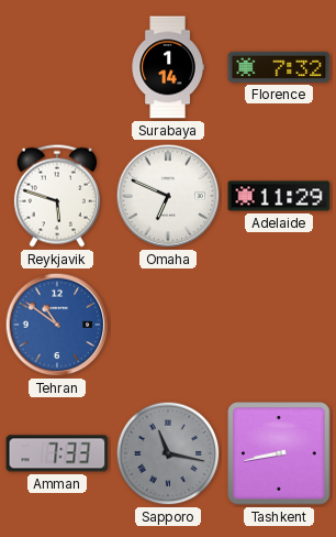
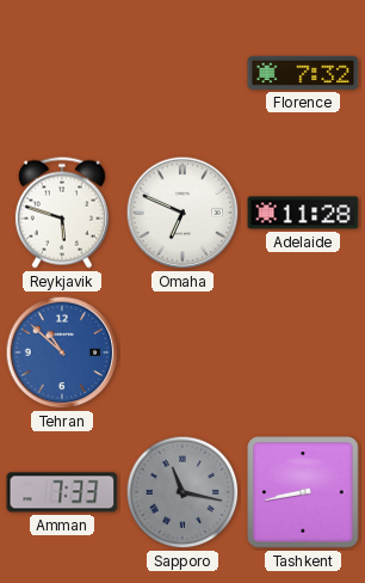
Surabaya: 1:14 -> none (168, 67)
Adelaide: 11:29 -> 11:28 (303, 213)
Tehran: 10:51 -> 10:52 (62, 352)
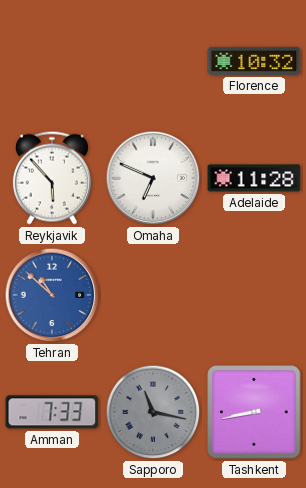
Florence: 7:32 -> 10:32 (254, 61)
Reykjavik: 5:48 -> 5:53 (52, 178)
